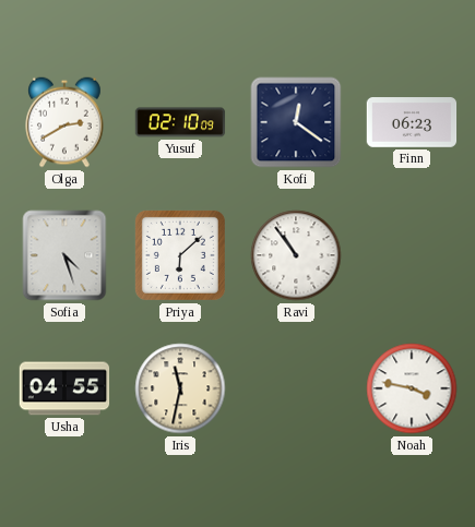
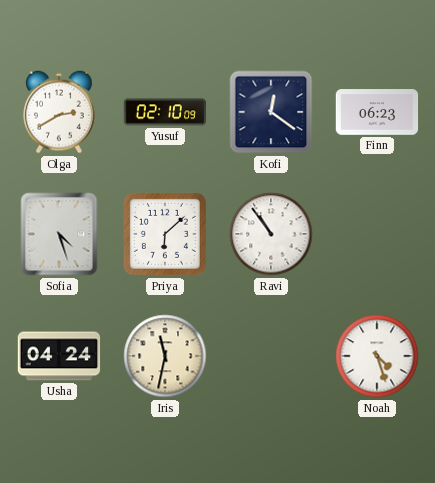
Usha: 04:55 -> 04:24 (59, 356)
Noah: 3:47 -> 4:27 (377, 356)
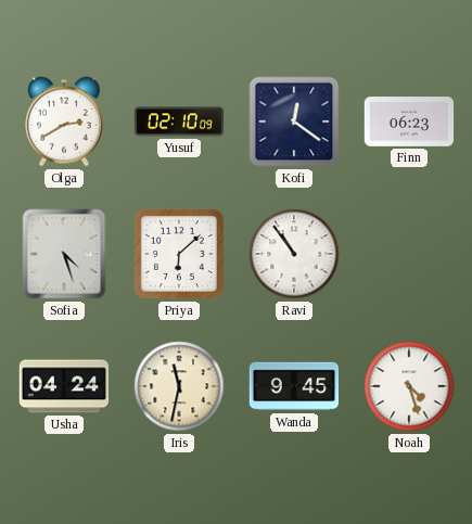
Wanda: none -> 9:45 (294, 386)
